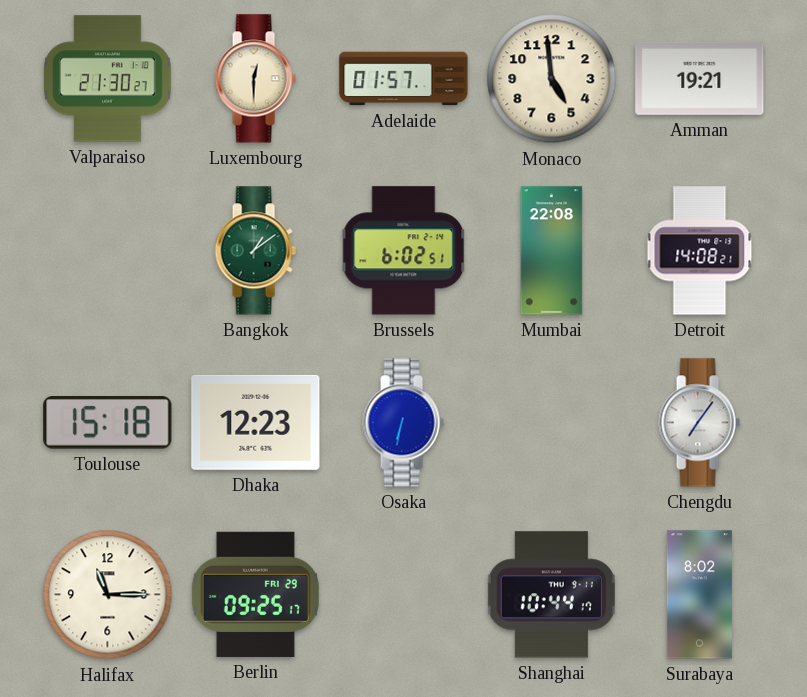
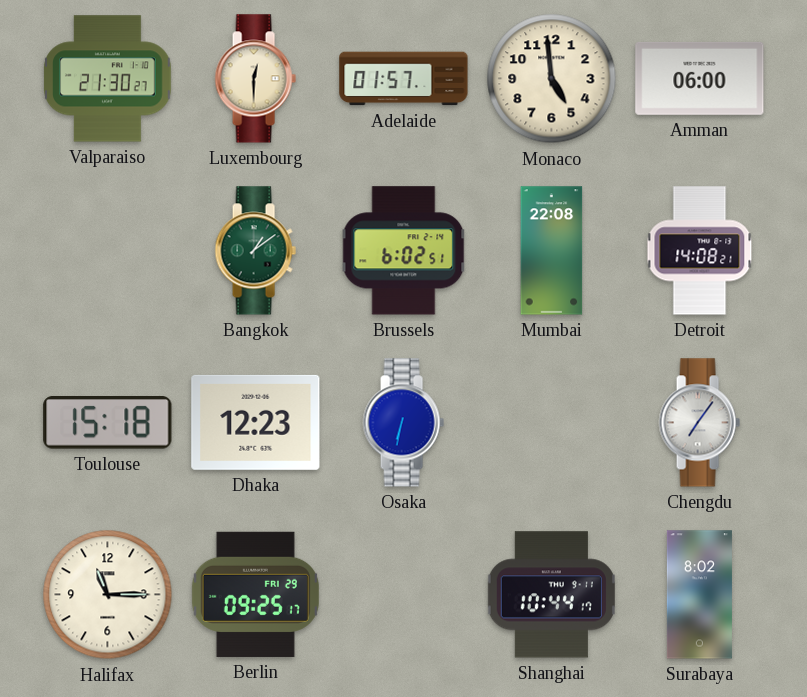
Amman: 19:21 -> 06:00 (700, 78)
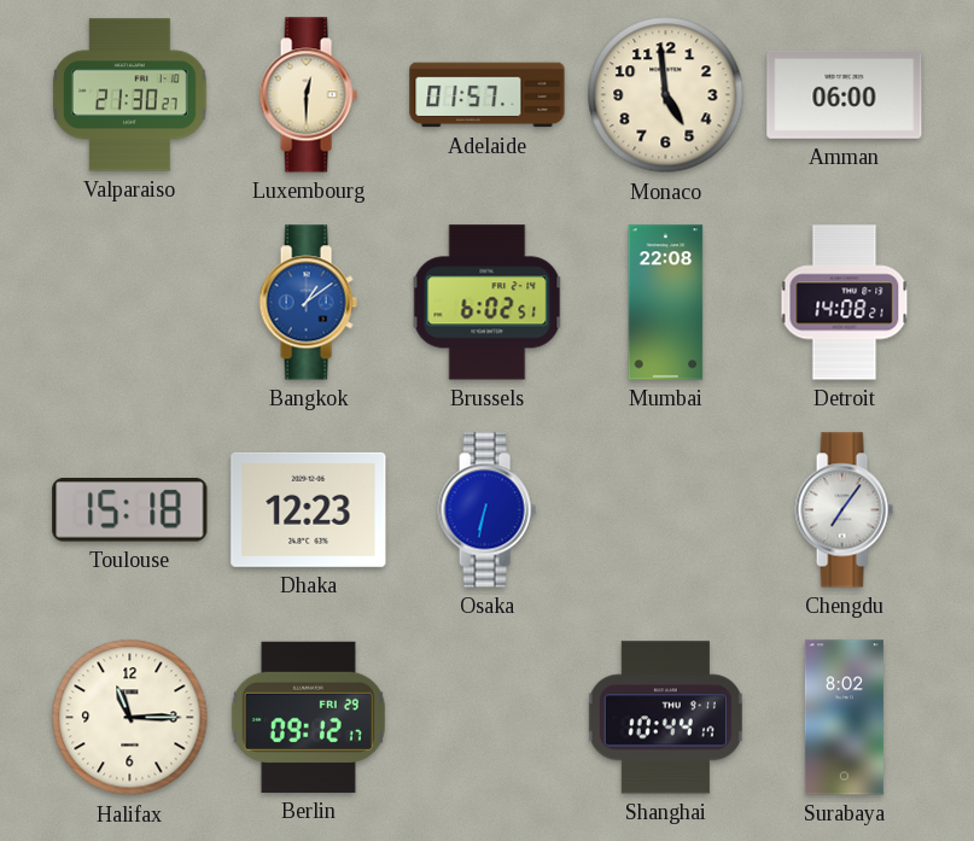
Bangkok dial: green -> blue (308, 303)
Berlin: 09:25 -> 09:12 (308, 717)
